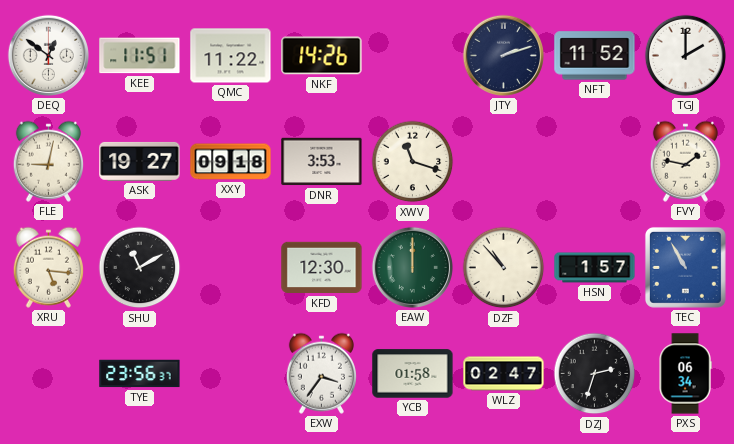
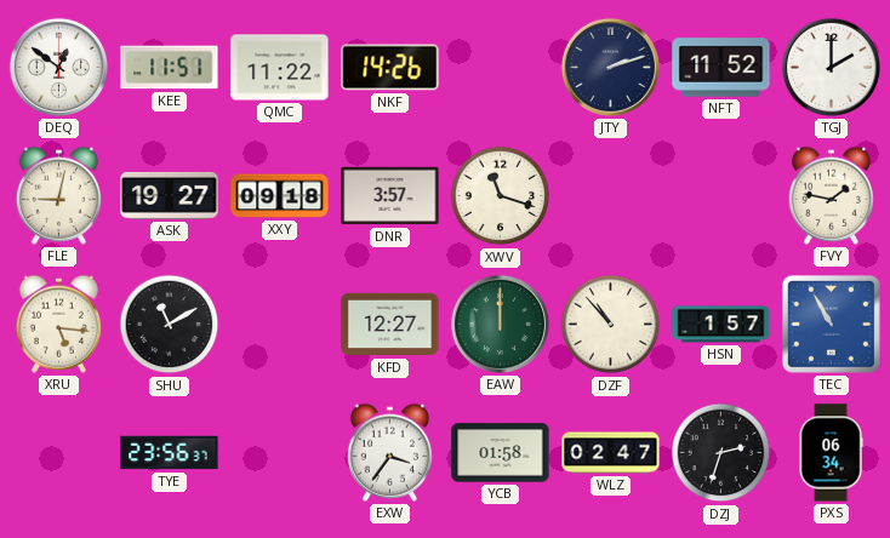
DNR: 3:53 -> 3:57 (390, 196)
KFD: 12:30 -> 12:27 (390, 325)
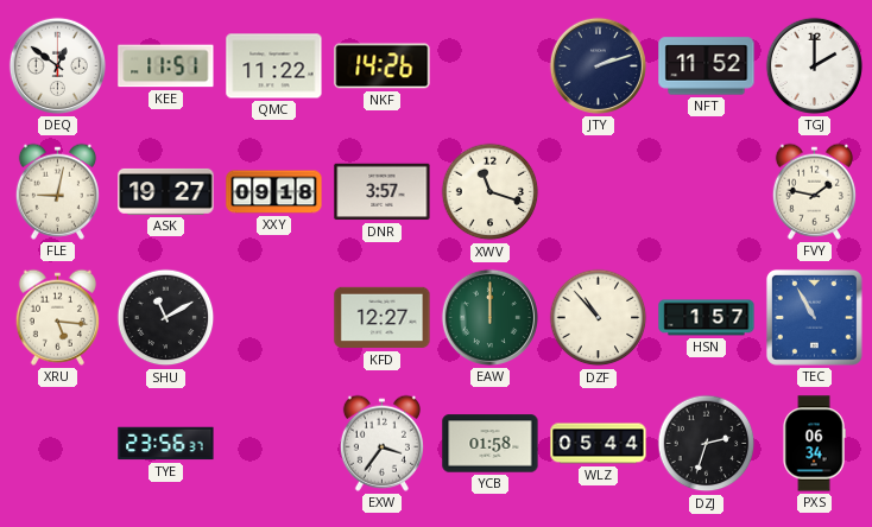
WLZ: 02:47 -> 05:44 (599, 444)
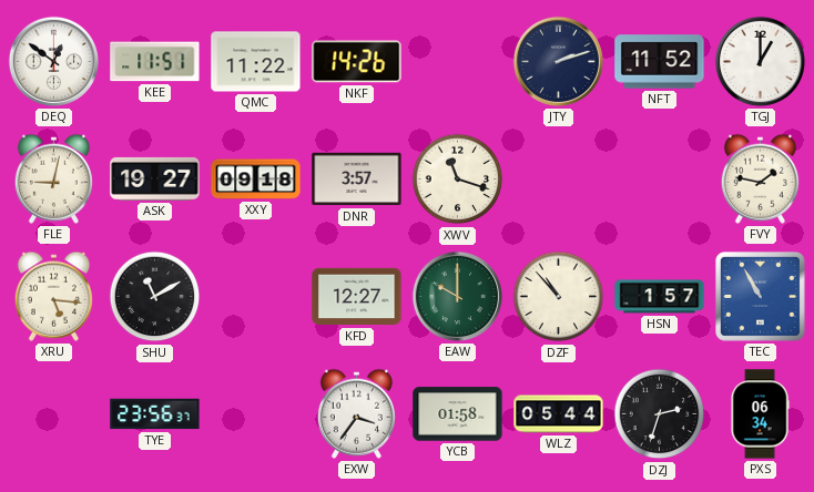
TGJ: 2:00 -> 1:00 (760, 61)
EAW: 12:00 -> 10:00 (457, 296)
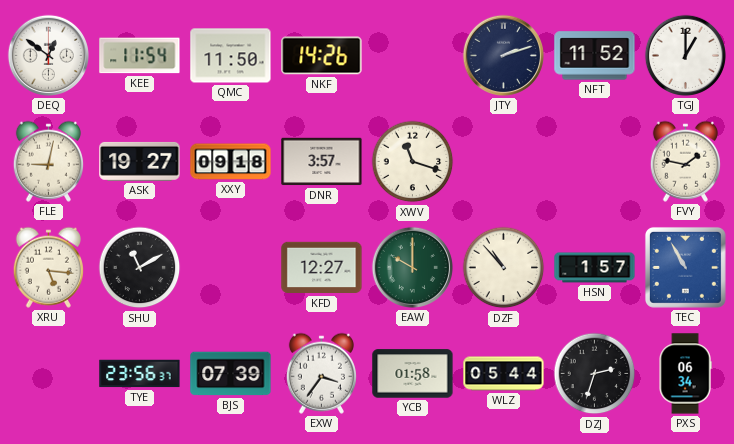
KEE: 11:51 -> 11:54 (140, 56)
QMC: 11:22 -> 11:50 (231, 56)
BJS: none -> 07:39 (231, 374)
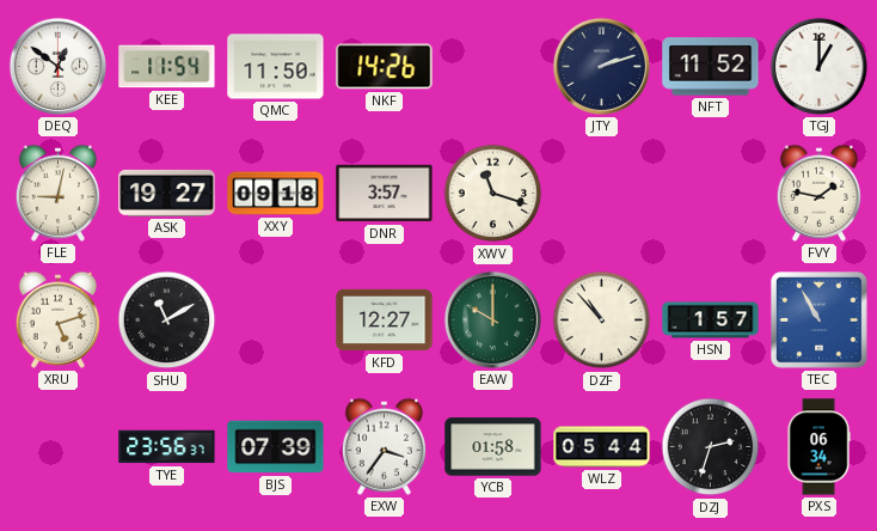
XRU: 5:16 -> 5:12 (57, 319)
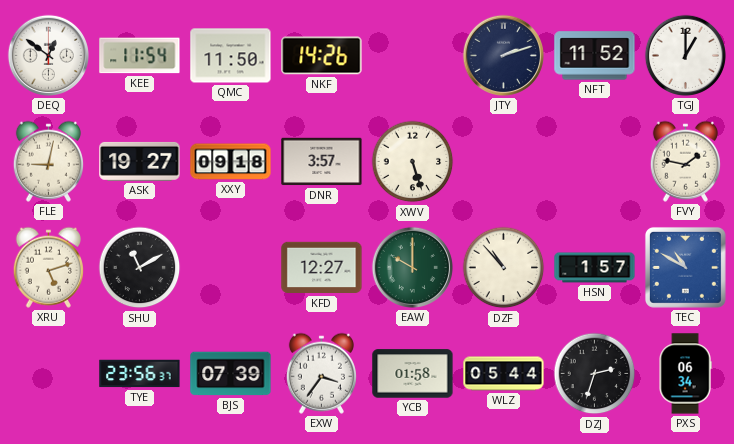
XWV: 11:18 -> 5:27 (413, 162)
TEC: 10:55 -> 10:50 (685, 267)
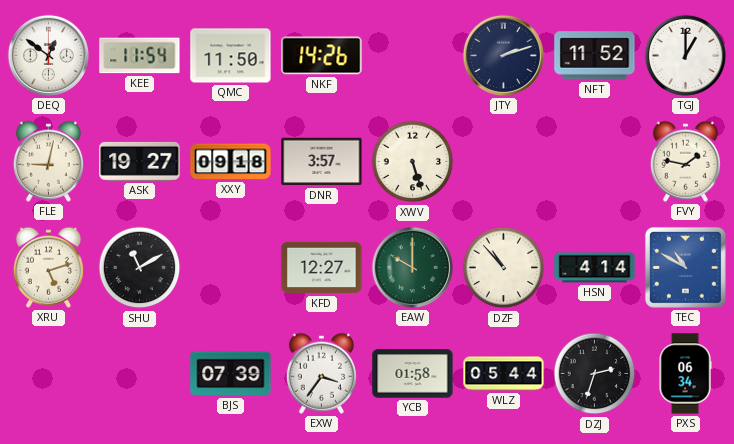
HSN: 1:57 -> 4:14 (595, 268)
TYE: 23:56 -> none (140, 374)
